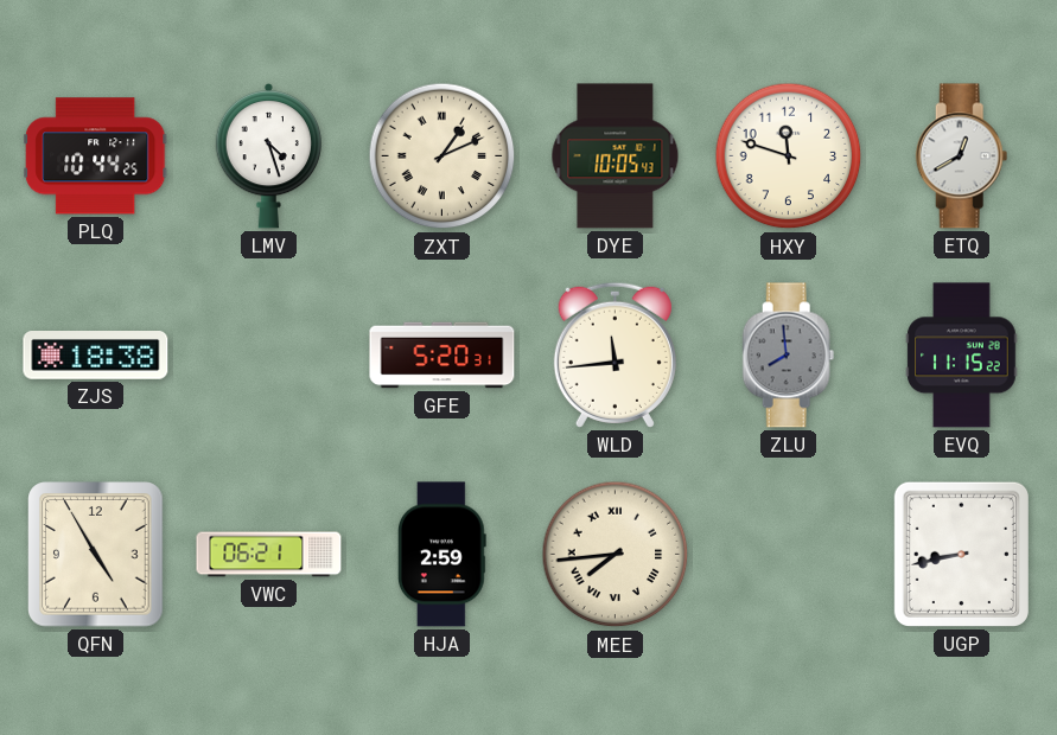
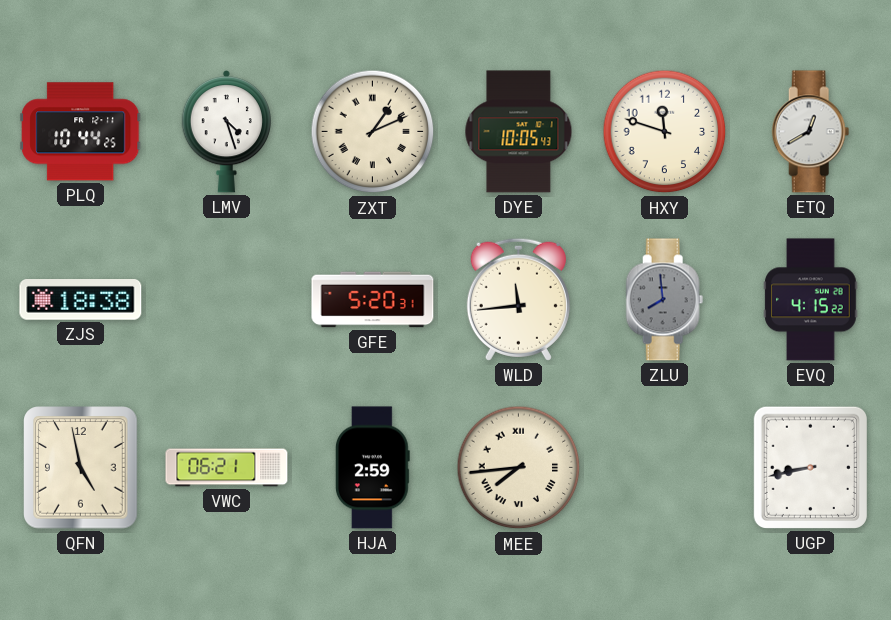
EVQ: 11:15 -> 4:15 (811, 300)
QFN: 4:55 -> 4:58 (81, 468)
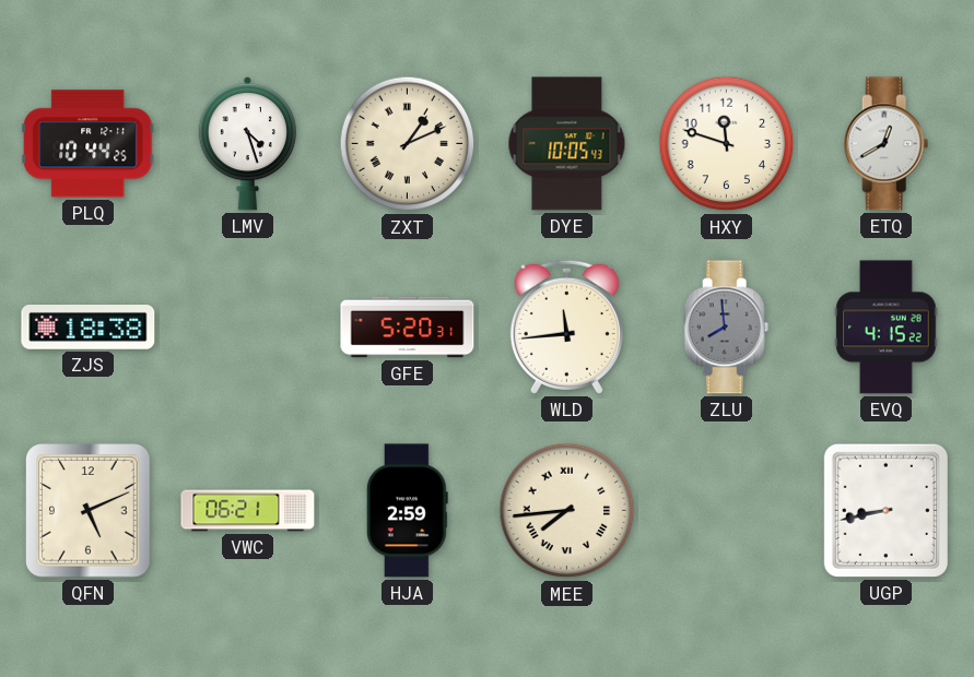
QFN: 4:58 -> 5:11 (89, 511)
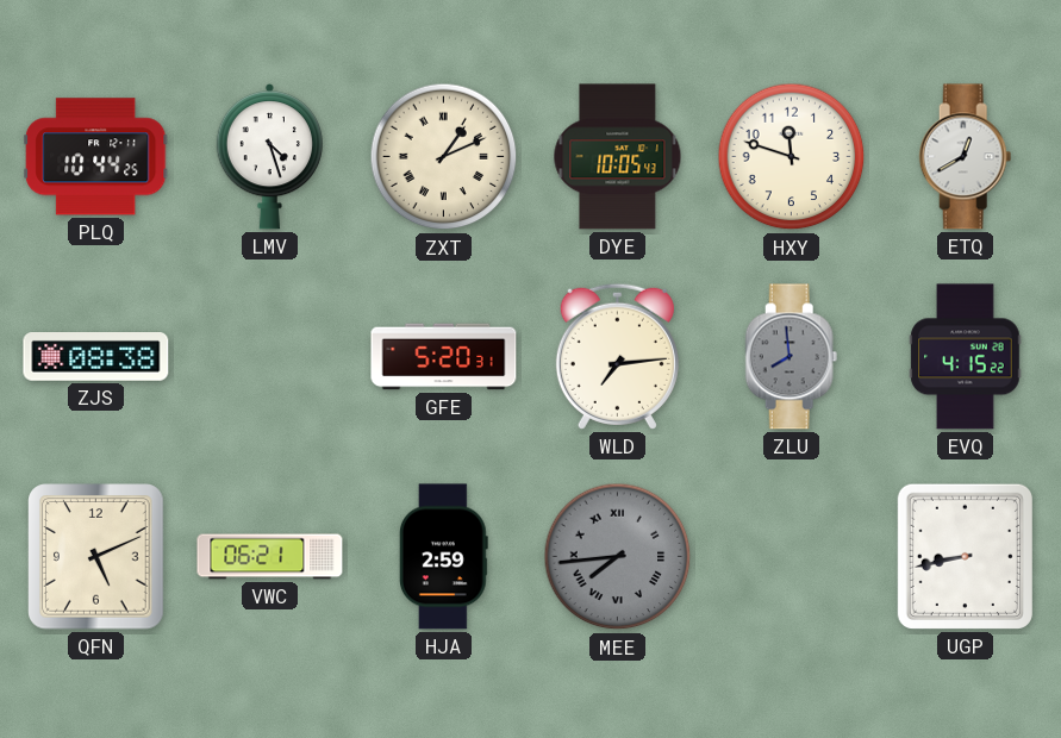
ZJS: 18:38 -> 08:38 (96, 357)
WLD: 11:44 -> 7:14 (617, 356)
MEE dial: cream -> grey (618, 557)
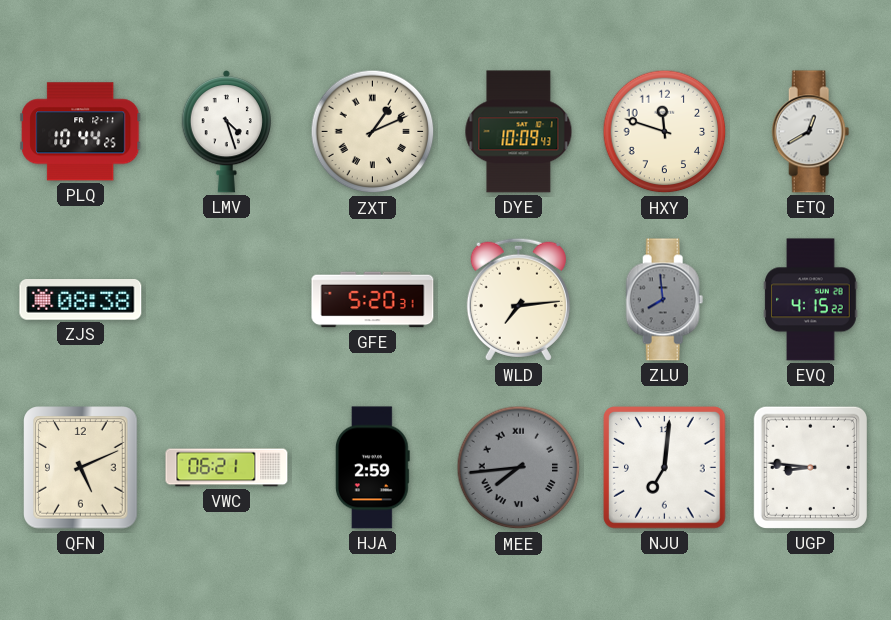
DYE: 10:05 -> 10:09 (519, 132)
NJU: none -> 7:01 (665, 468)
UGP: 8:43 -> 8:46 (810, 467)
